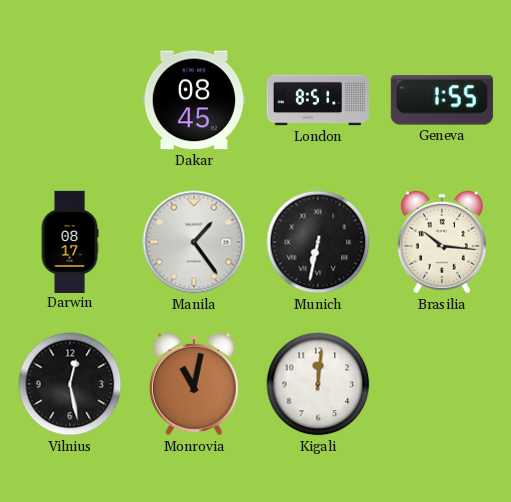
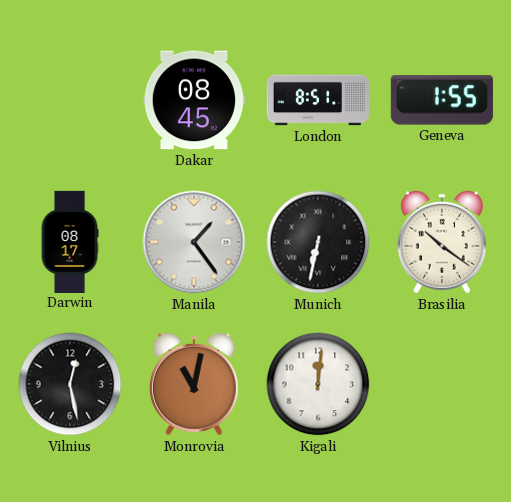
Brasilia: 10:16 -> 10:21 (442, 242)
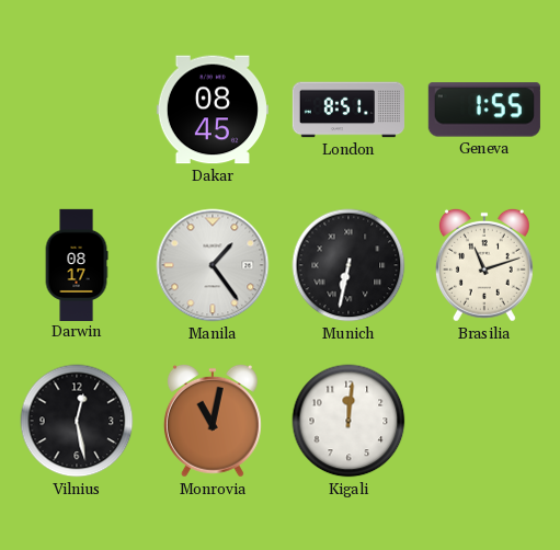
Brasilia: 10:21 -> 11:12 (484, 265)
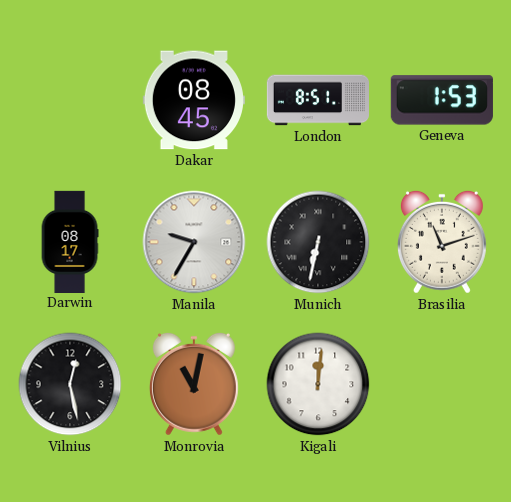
Geneva: 1:55 -> 1:53 (442, 100)
Manila: 1:24 -> 9:35 (194, 242)
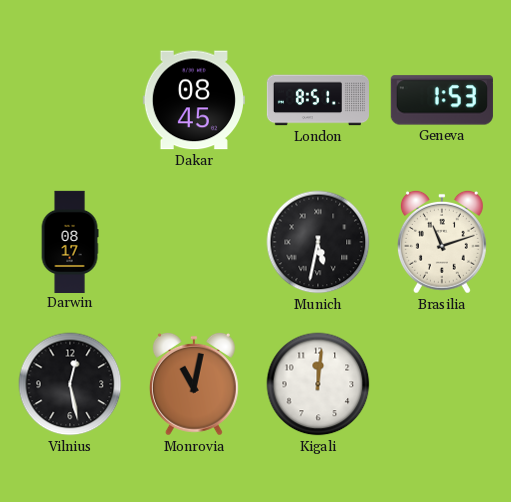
Manila: 9:35 -> none (194, 242)
Munich: 6:32 -> 5:32 (318, 242)
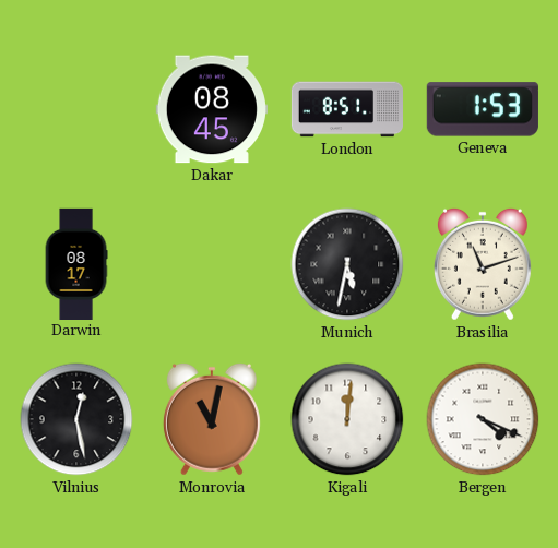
Bergen: none -> 4:19 (483, 419)
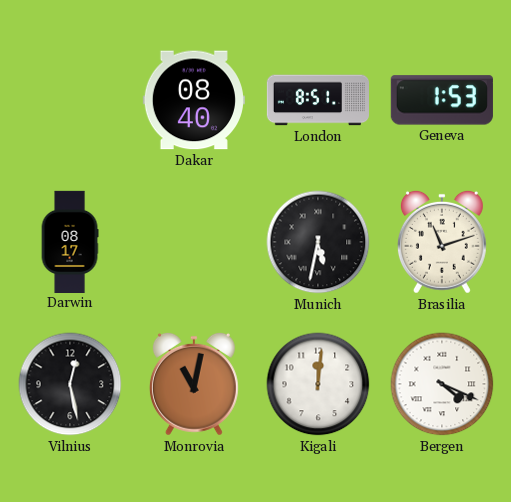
Dakar: 08:45 -> 08:40 (194, 100)
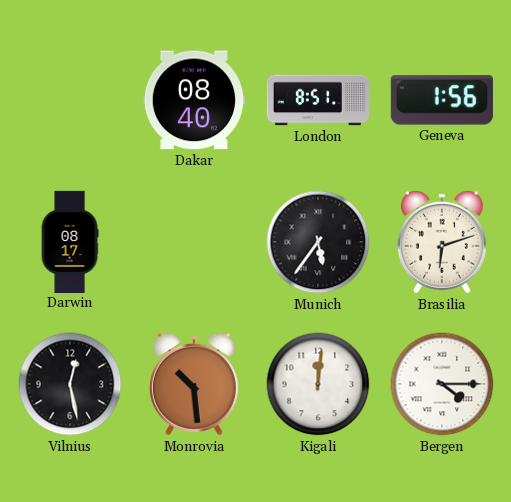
Geneva: 1:53 -> 1:56 (442, 100)
Munich: 5:32 -> 5:36 (318, 242)
Brasilia: 11:12 -> 6:12 (442, 242)
Monrovia: 11:02 -> 10:29 (194, 384)
Bergen: 4:19 -> 4:15 (442, 384)
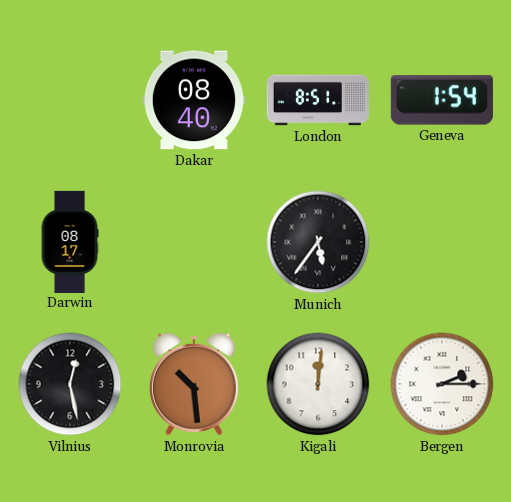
Geneva: 1:56 -> 1:54 (442, 100)
Brasilia: 6:12 -> none (442, 242)
Bergen: 4:15 -> 2:15 (442, 384)
